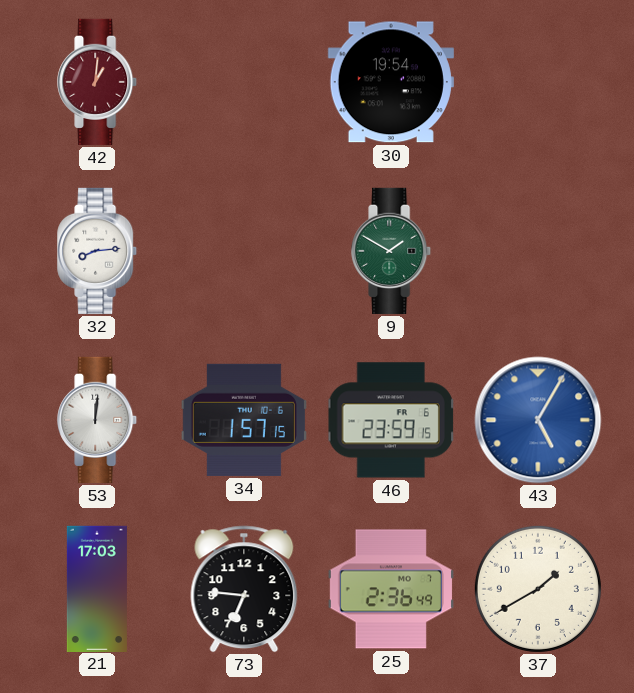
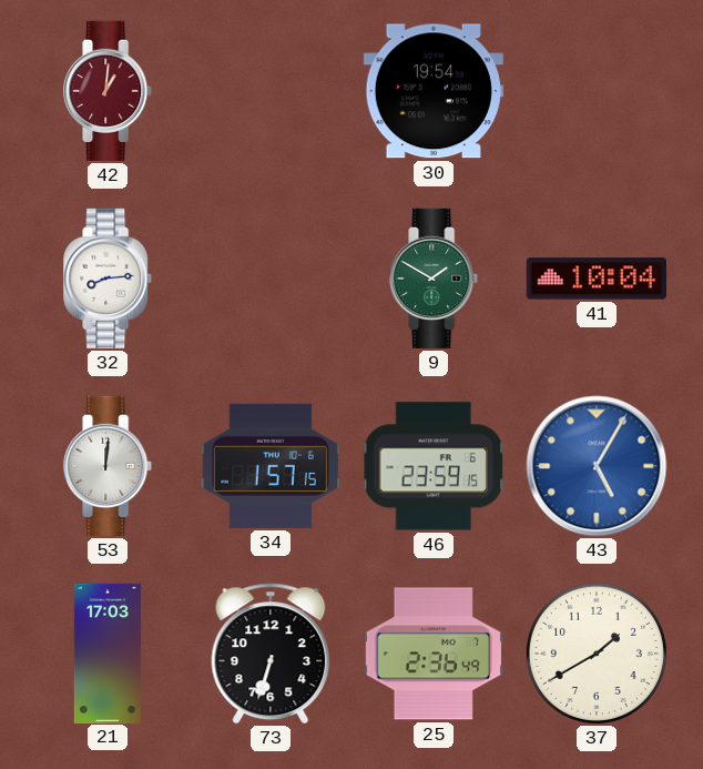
41: none -> 10:04 (597, 279)
73: 6:46 -> 6:33 (271, 654)
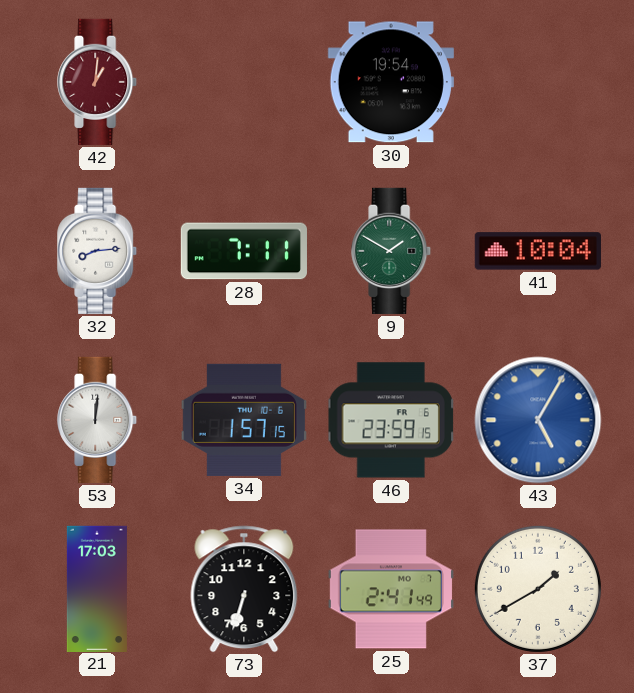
28: none -> 7:11 (244, 251)
25: 2:36 -> 2:41 (391, 589)
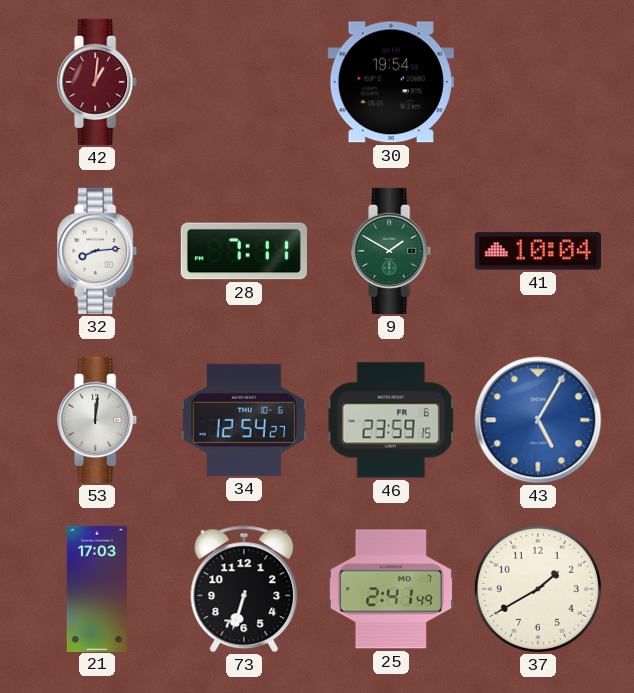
34: 1:57 -> 12:54 (244, 420)
